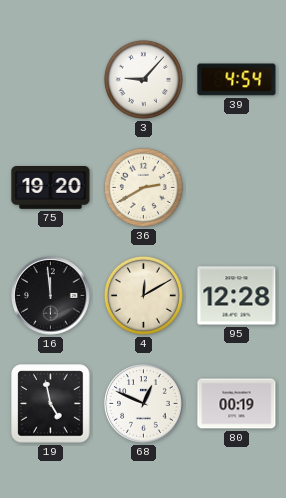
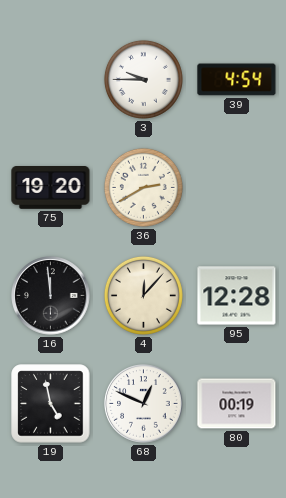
3: 9:07 -> 9:45 (143, 79)
4: 12:10 -> 12:07 (143, 295)
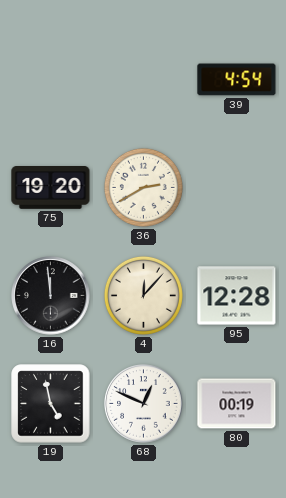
3: 9:45 -> none (143, 79)
